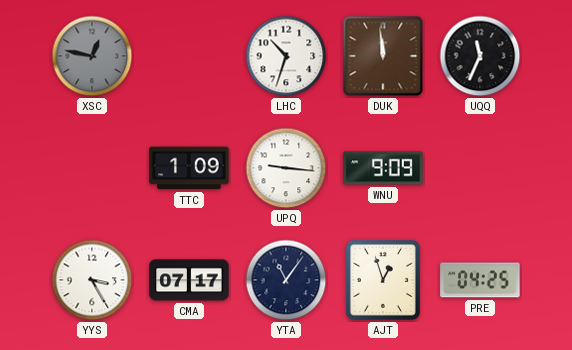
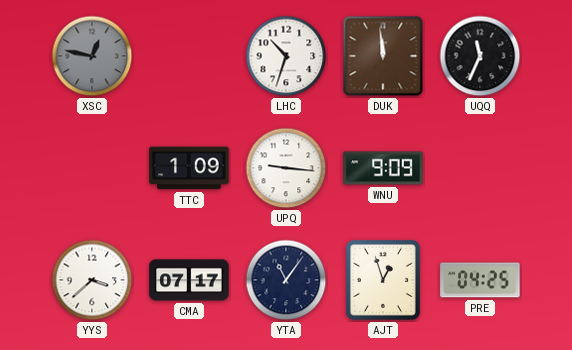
YYS: 3:25 -> 3:38 (92, 280)
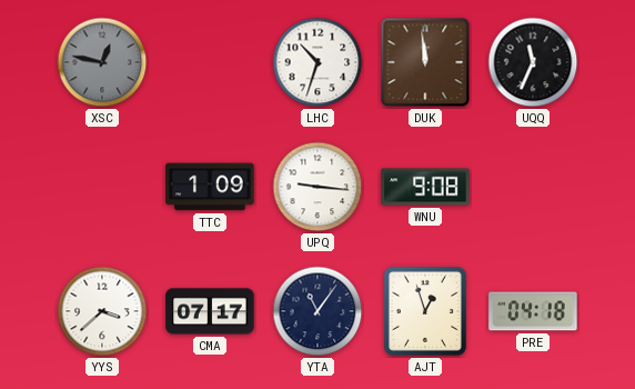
WNU: 9:09 -> 9:08 (425, 187)
PRE: 04:25 -> 04:18 (533, 311)
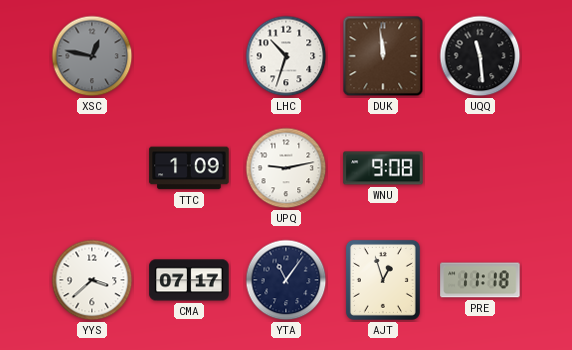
UQQ: 11:34 -> 11:29 (480, 56)
UPQ: 9:16 -> 9:13 (286, 168)
PRE: 04:18 -> 11:18 (480, 280)
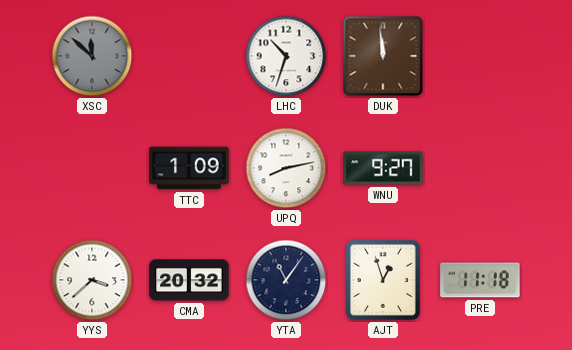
XSC: 12:47 -> 11:52 (92, 56)
UQQ: 11:29 -> none (480, 56)
UPQ: 9:13 -> 8:13 (286, 168)
WNU: 9:08 -> 9:27 (383, 168)
CMA: 07:17 -> 20:32 (189, 280)
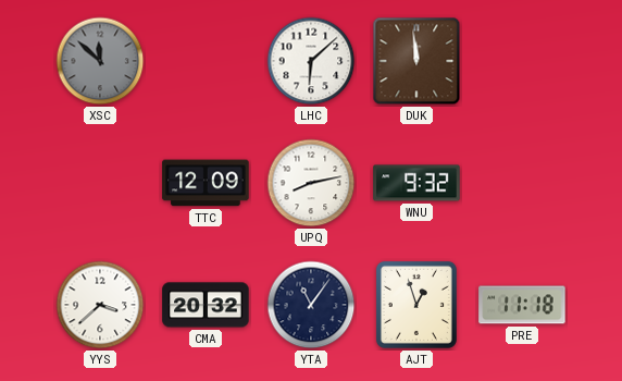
LHC: 10:33 -> 6:08 (311, 61)
TTC: 1:09 -> 12:09 (206, 183)
WNU: 9:27 -> 9:32 (416, 183)
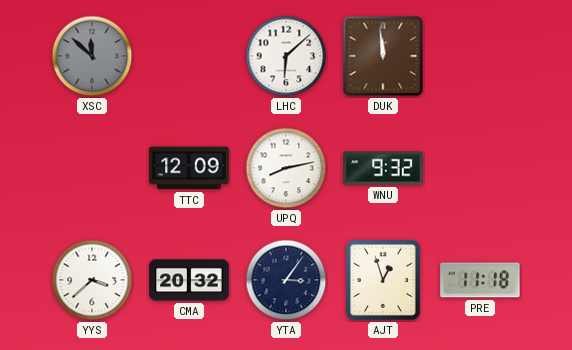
YTA: 11:06 -> 3:06 (286, 280)
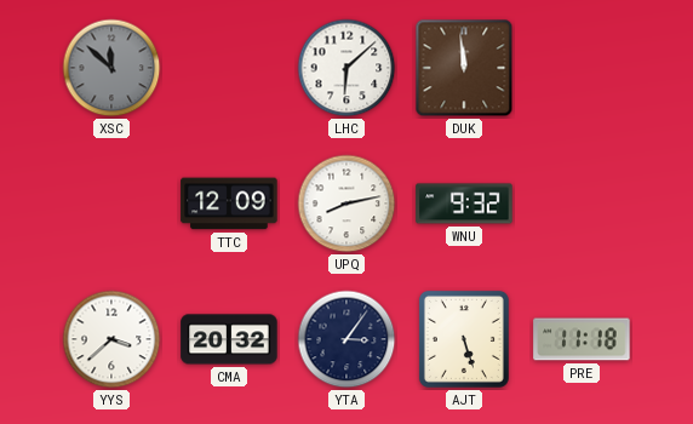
AJT: 12:57 -> 5:27 (464, 339)
